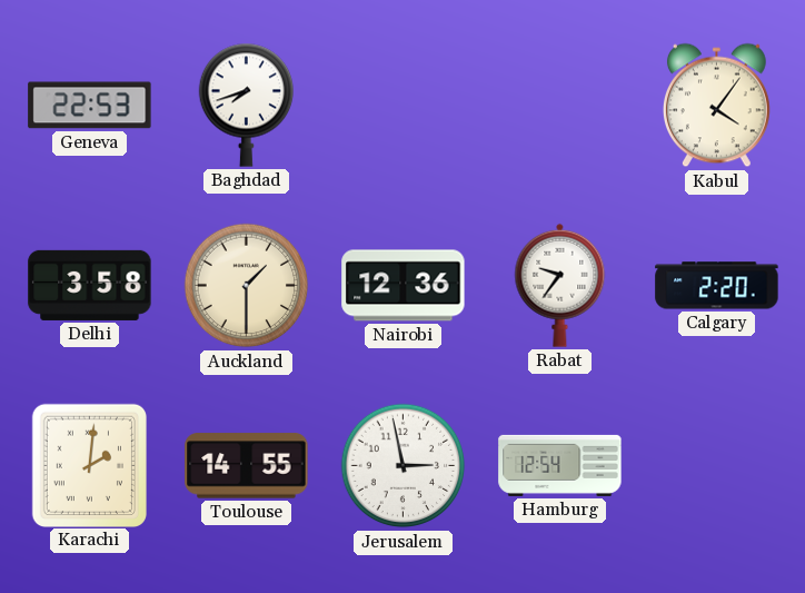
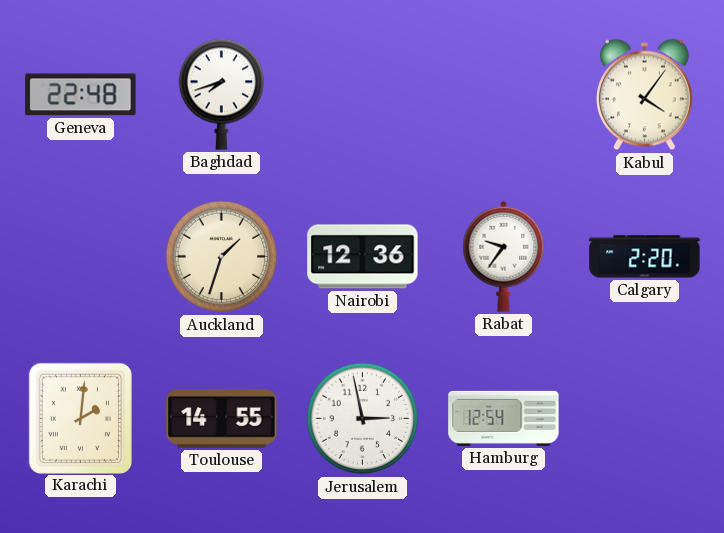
Geneva: 22:53 -> 22:48 (81, 95)
Delhi: 3:58 -> none (90, 285)
Auckland: 1:30 -> 1:33 (222, 257)
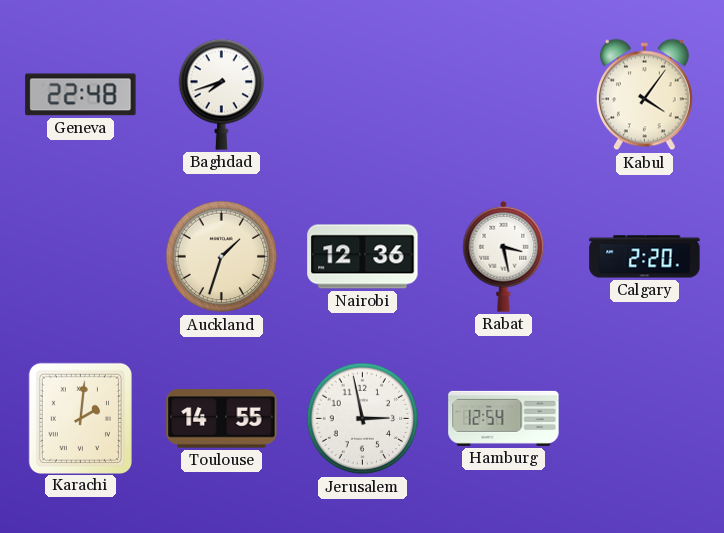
Rabat: 9:36 -> 3:28 (504, 256)
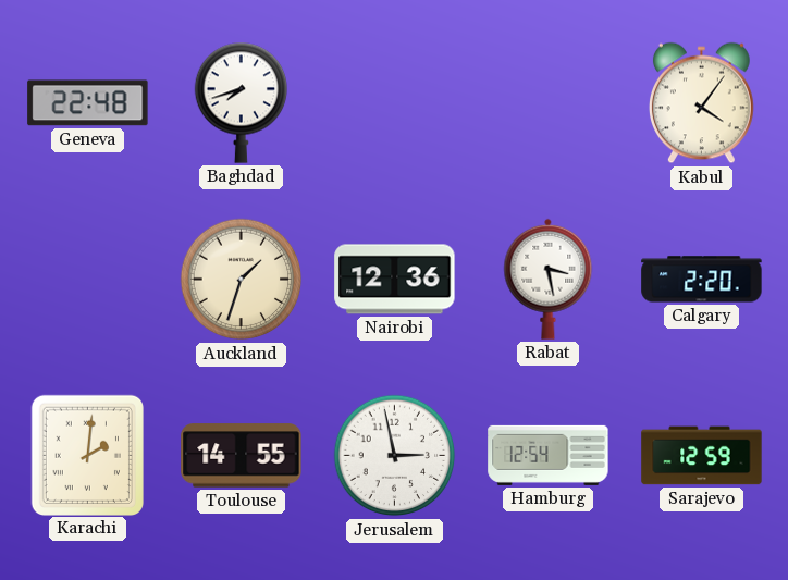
Sarajevo: none -> 12:59 (702, 456)
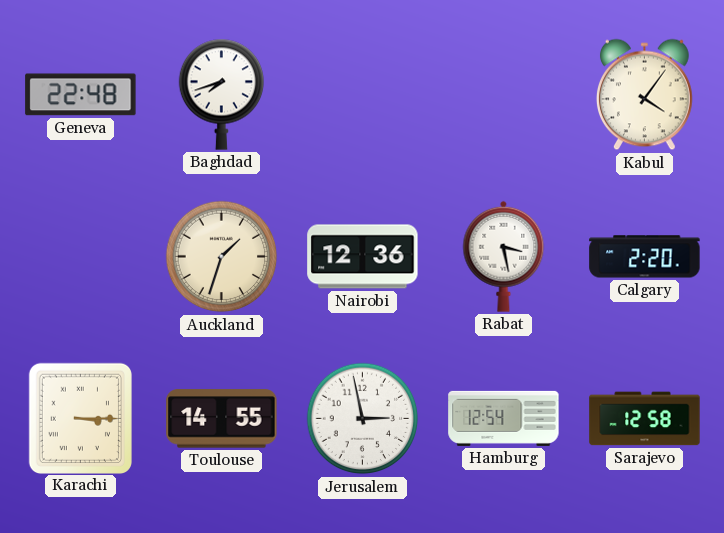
Karachi: 2:01 -> 3:15 (80, 418)
Sarajevo: 12:59 -> 12:58 (645, 419)
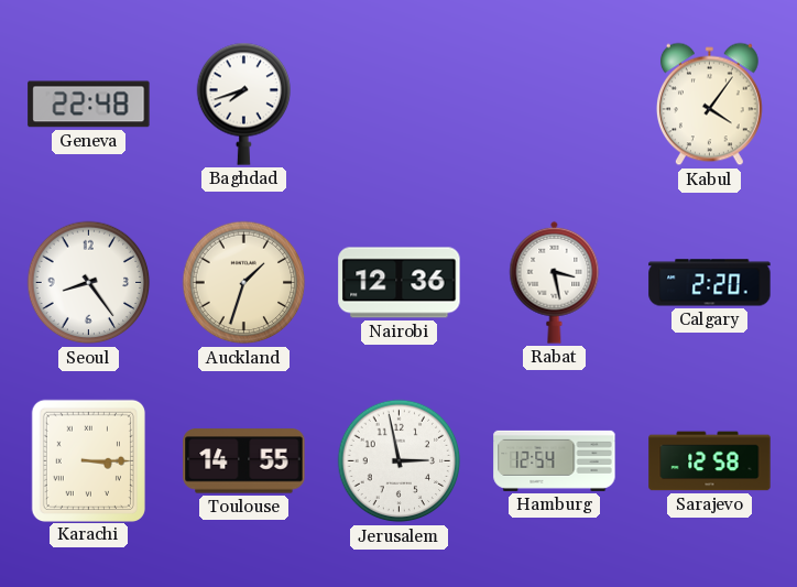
Seoul: none -> 8:24 (89, 283)
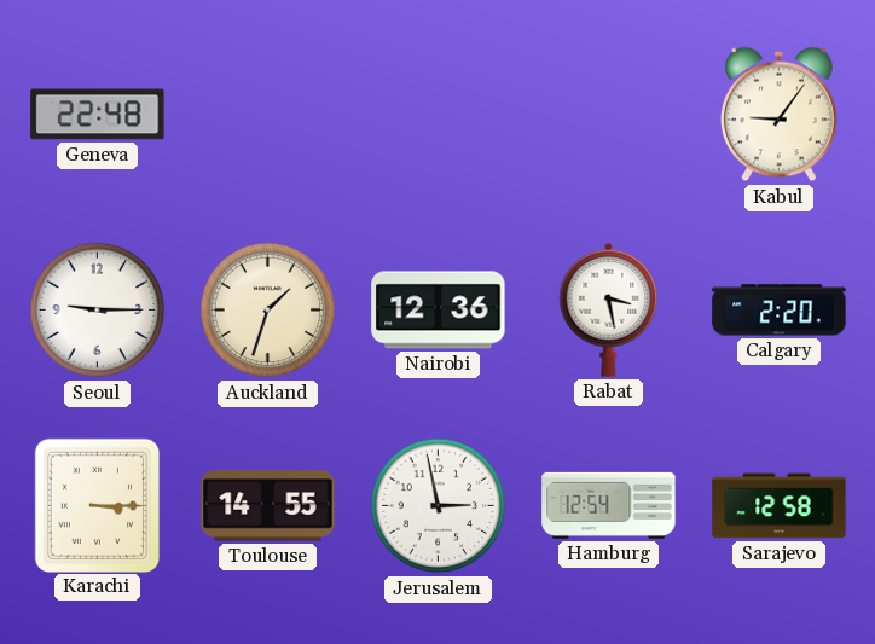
Baghdad: 7:42 -> none (243, 104)
Kabul: 4:06 -> 9:06 (778, 115)
Seoul: 8:24 -> 9:15 (98, 311)
